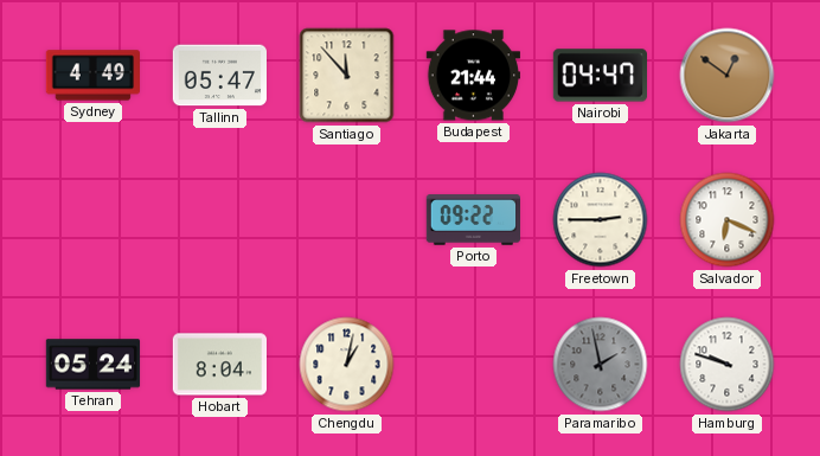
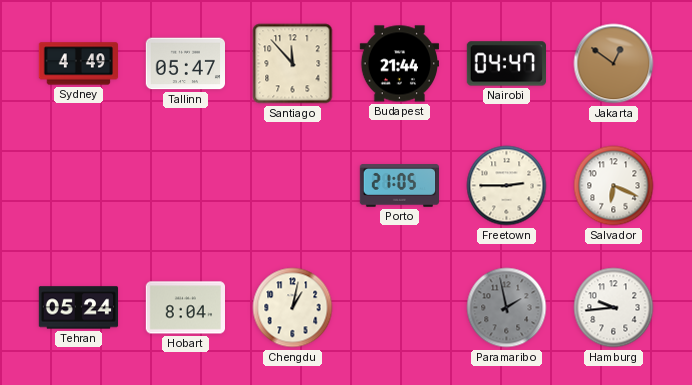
Porto: 09:22 -> 21:05 (399, 186)
Hamburg: 9:48 -> 9:44 (614, 308)
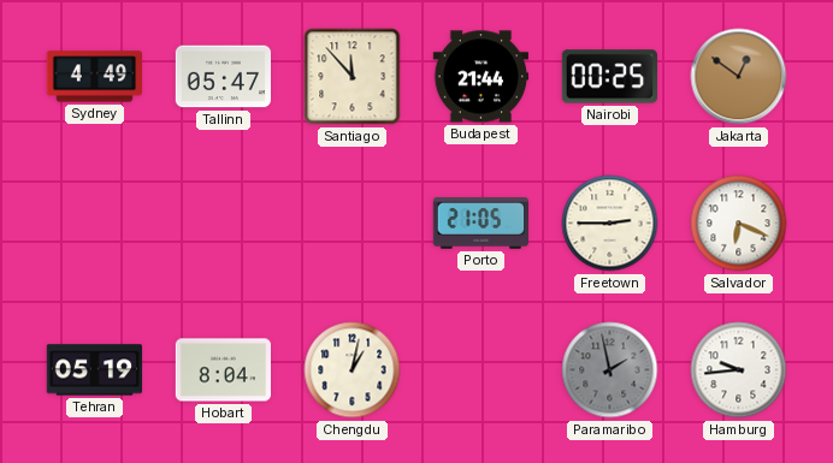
Nairobi: 04:47 -> 00:25 (609, 77)
Tehran: 05:24 -> 05:19 (95, 370)
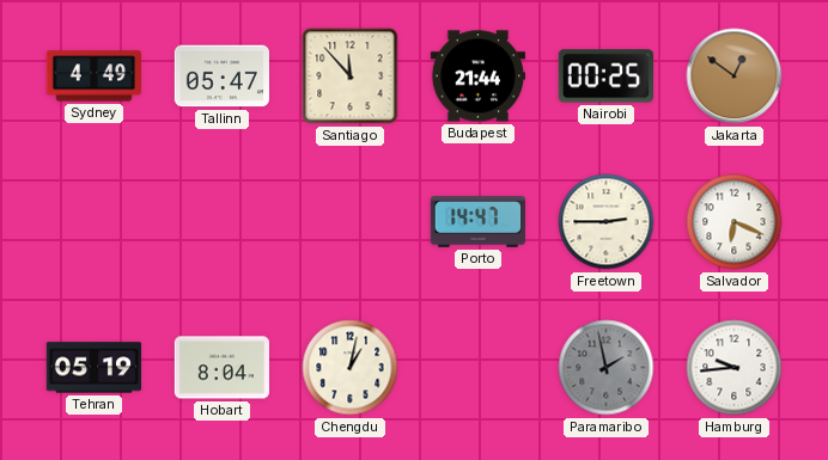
Porto: 21:05 -> 14:47 (477, 222)
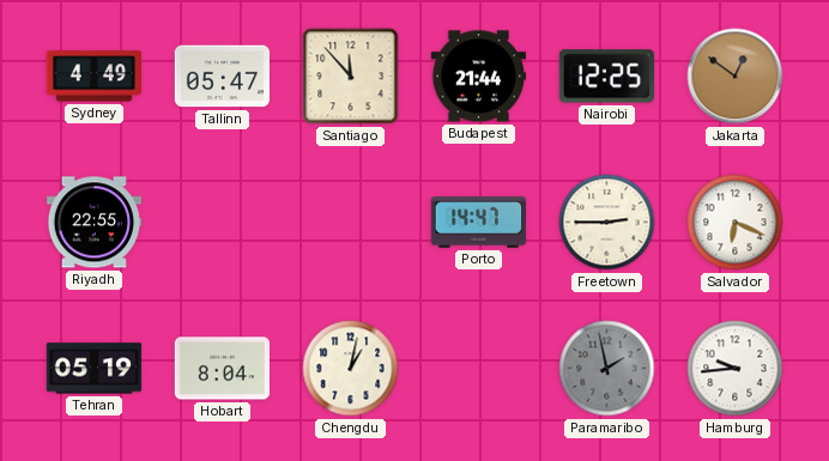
Nairobi: 00:25 -> 12:25 (606, 77)
Riyadh: none -> 22:55 (93, 223)
